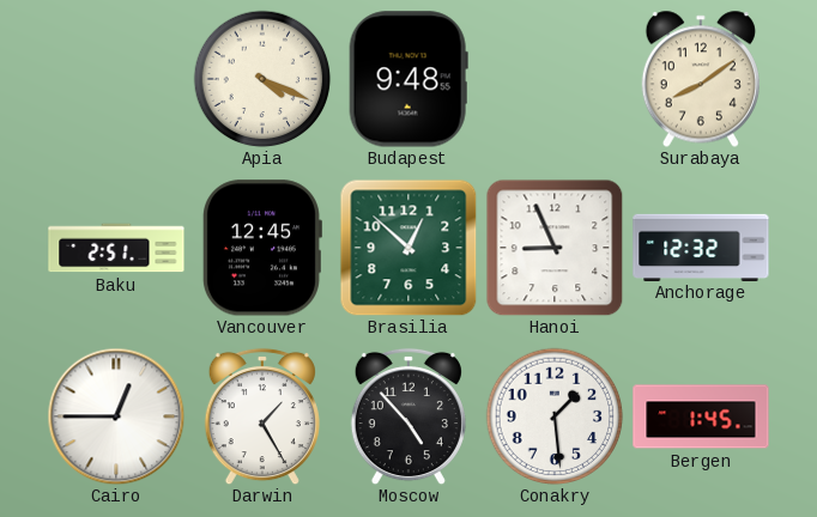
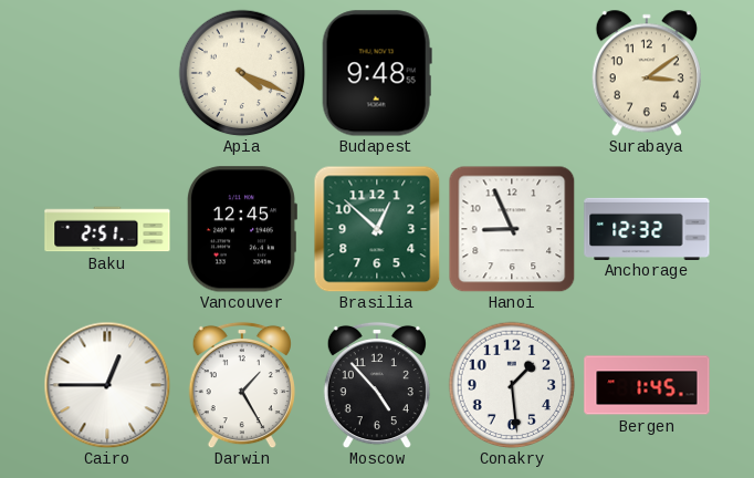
Surabaya: 8:09 -> 3:09 (647, 73)
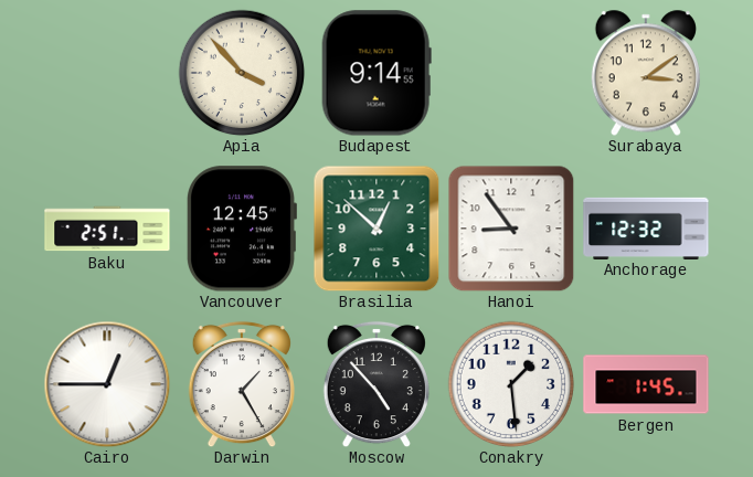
Apia: 4:19 -> 3:53 (242, 73)
Budapest: 9:48 -> 9:14 (376, 73)
Hanoi: 8:56 -> 8:54 (511, 229)
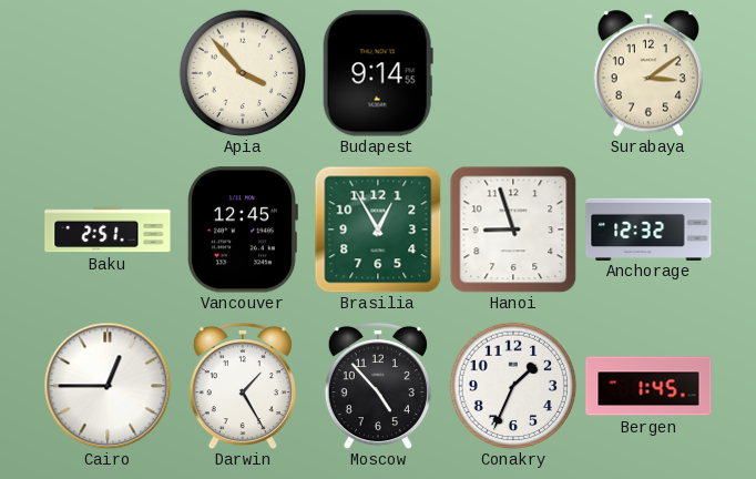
Brasilia: 12:52 -> 12:55 (378, 230)
Hanoi: 8:54 -> 8:57 (513, 230)
Conakry: 1:29 -> 1:34 (513, 386)
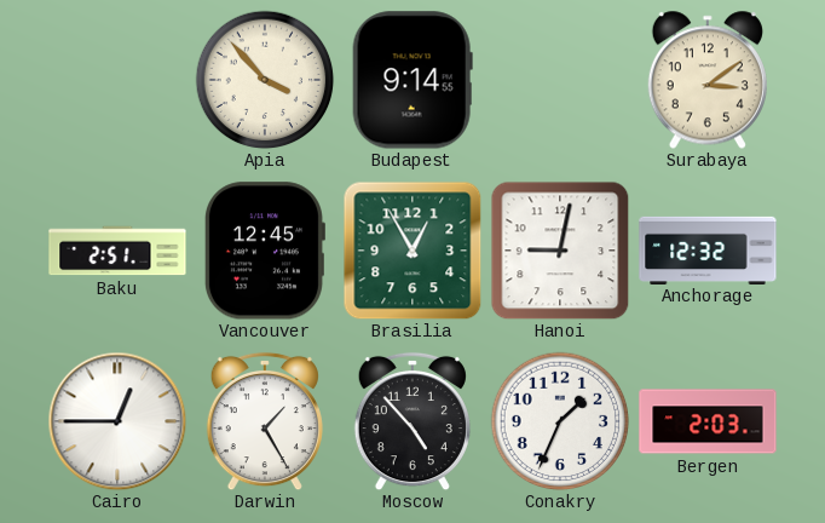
Hanoi: 8:57 -> 9:02 (560, 251)
Bergen: 1:45 -> 2:03 (708, 421)
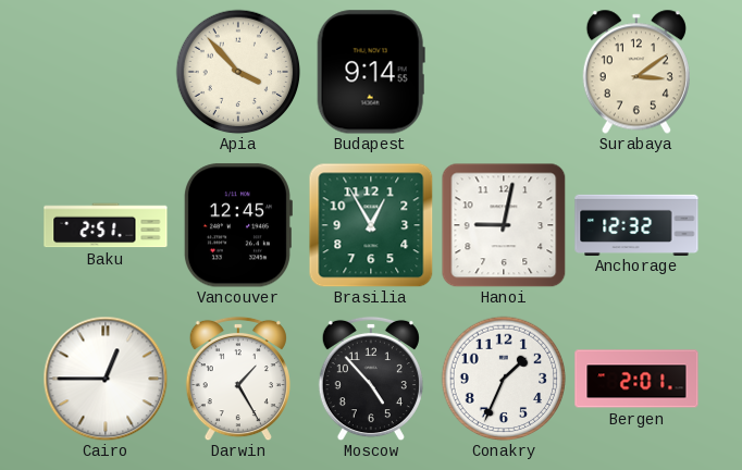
Bergen: 2:03 -> 2:01 (636, 379)
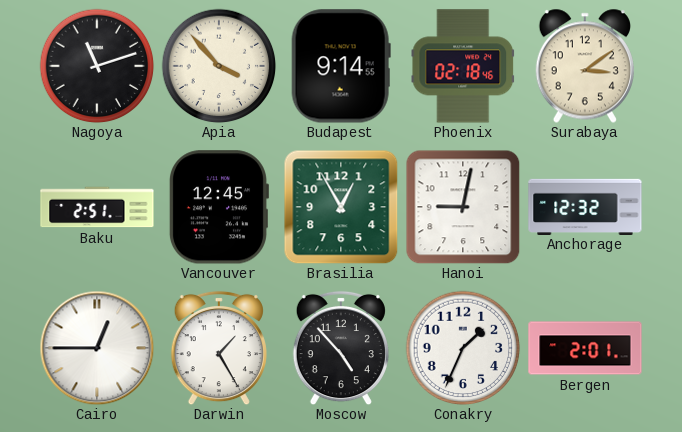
Nagoya: none -> 11:12 (97, 66)
Phoenix: none -> 02:18 (463, 66)
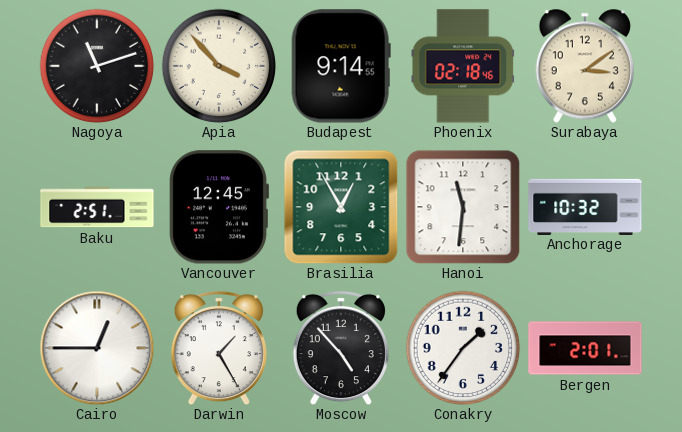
Hanoi: 9:02 -> 11:31 (463, 207)
Anchorage: 12:32 -> 10:32 (585, 206)
Conakry: 1:34 -> 1:36 (463, 348)
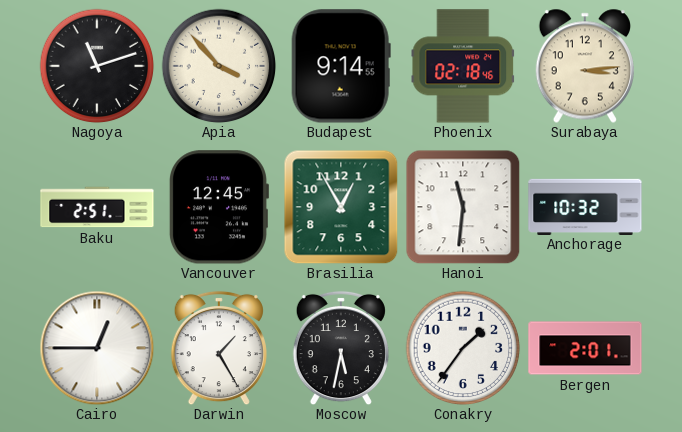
Surabaya: 3:09 -> 3:14 (585, 66)
Moscow: 4:53 -> 5:32 (341, 348)
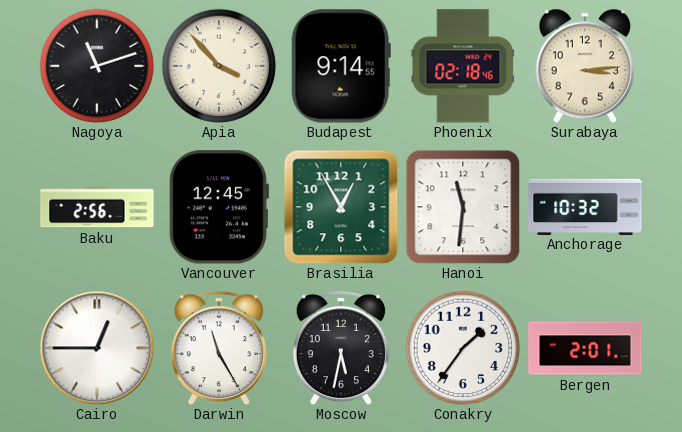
Baku: 2:51 -> 2:56 (97, 207)
Darwin: 1:25 -> 11:25 (219, 348)
